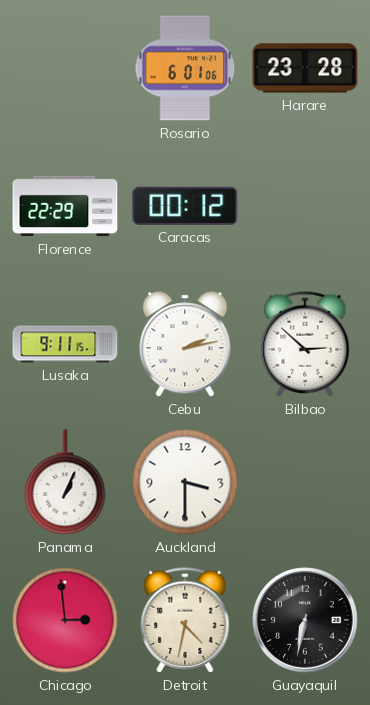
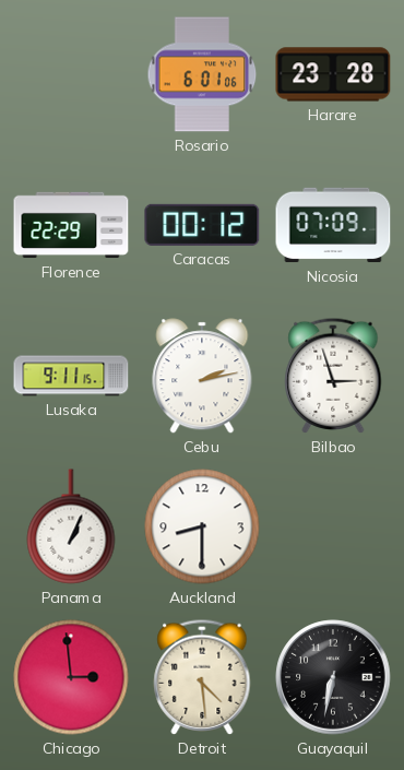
Nicosia: none -> 07:09 (333, 225)
Bilbao: 2:52 -> 2:57 (333, 376)
Auckland: 3:30 -> 8:30 (202, 526)
Detroit: 4:32 -> 4:29 (202, 677)
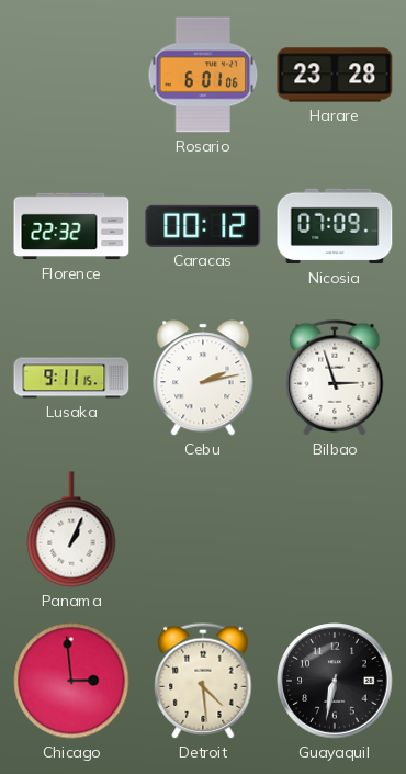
Florence: 22:29 -> 22:32 (71, 226)
Auckland: 8:30 -> none (202, 526)
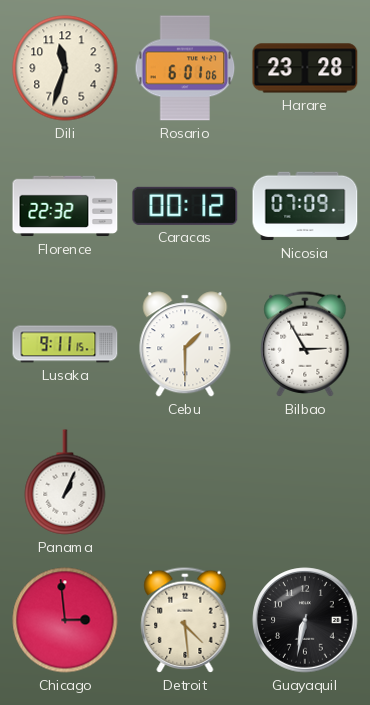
Dili: none -> 11:33 (65, 68)
Cebu: 2:13 -> 1:30 (185, 344)
Bilbao: 2:57 -> 2:55 (305, 344)
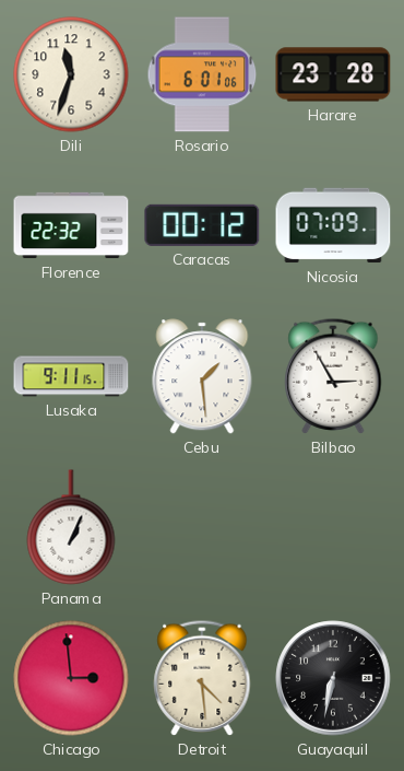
Cebu: 1:30 -> 1:29 (202, 376)
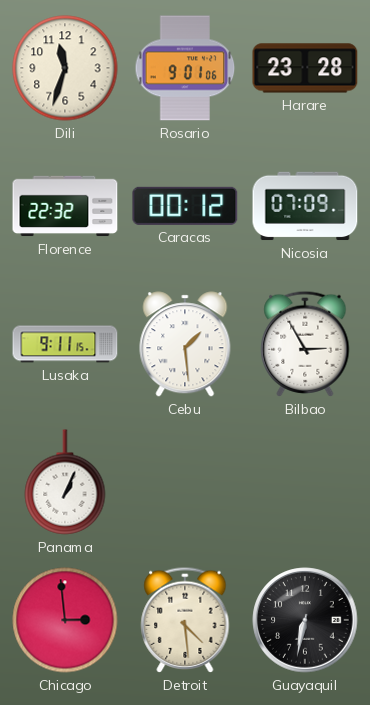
Rosario: 6:01 -> 9:01 (185, 68)
